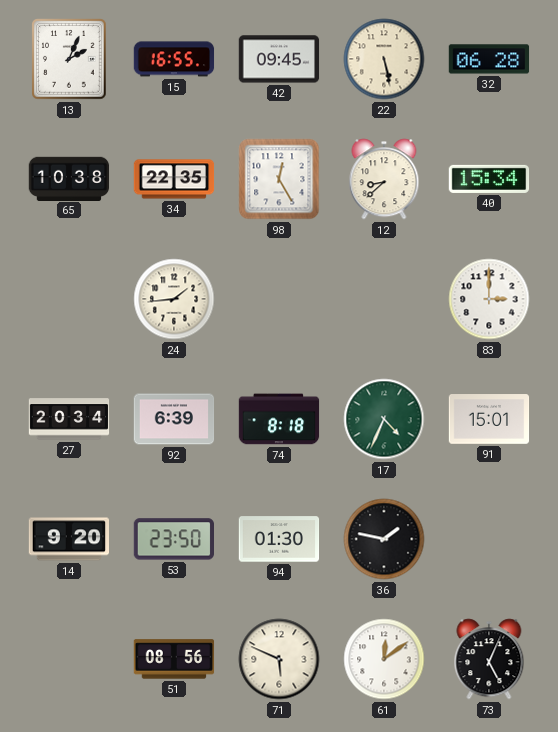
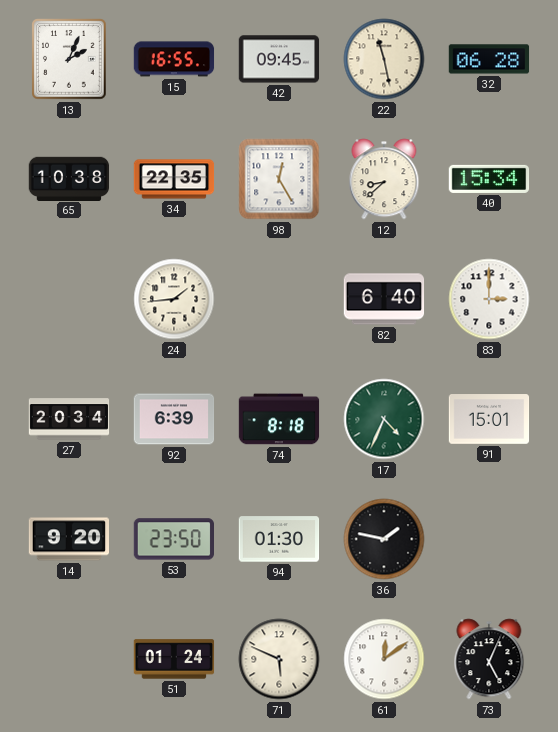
22: 5:28 -> 11:28 (384, 59)
82: none -> 6:40 (384, 299)
51: 08:56 -> 01:24 (174, 659)
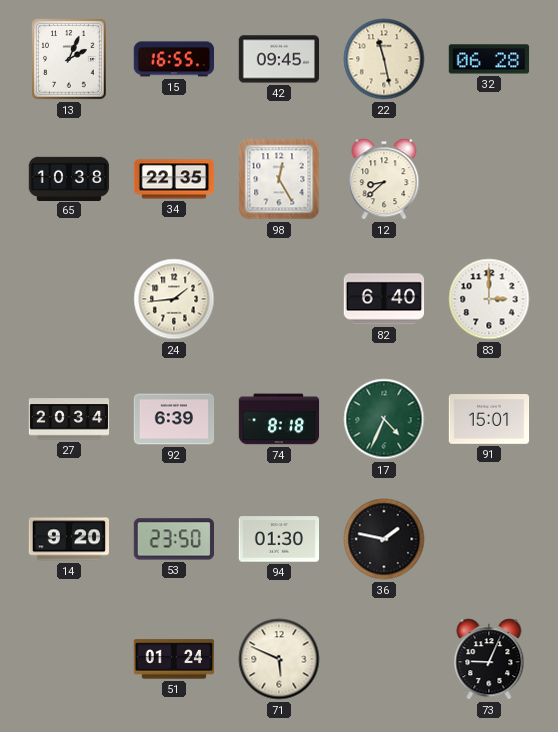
40: 15:34 -> none (489, 179)
61: 12:09 -> none (384, 659)
73: 5:04 -> 9:04 (489, 659)
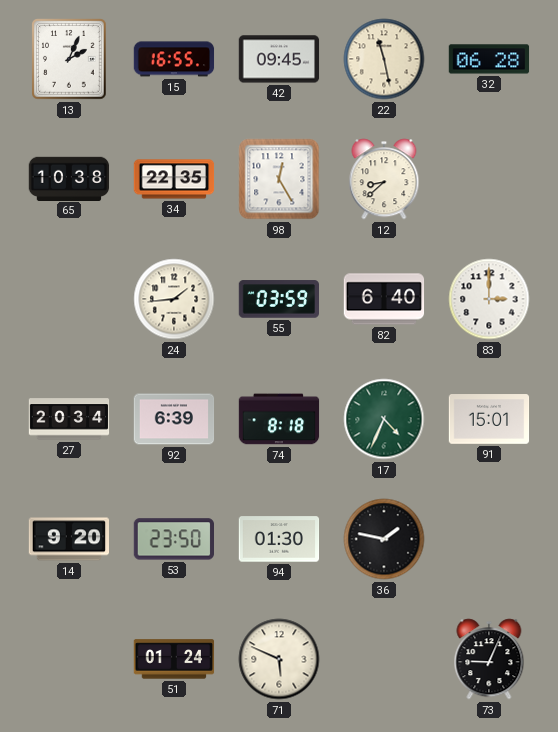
55: none -> 03:59 (278, 299)
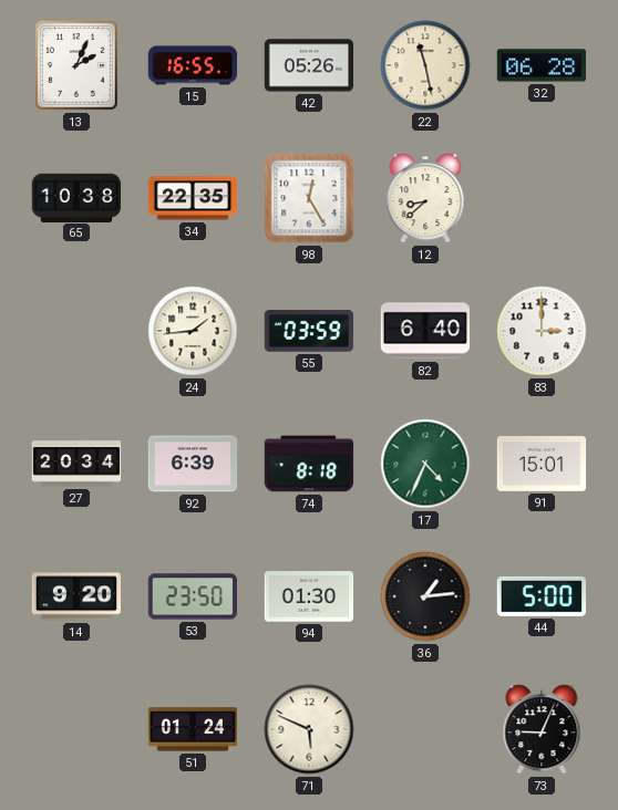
42: 09:45 -> 05:26 (309, 65)
36: 1:47 -> 1:14 (425, 596)
44: none -> 5:00 (540, 596)
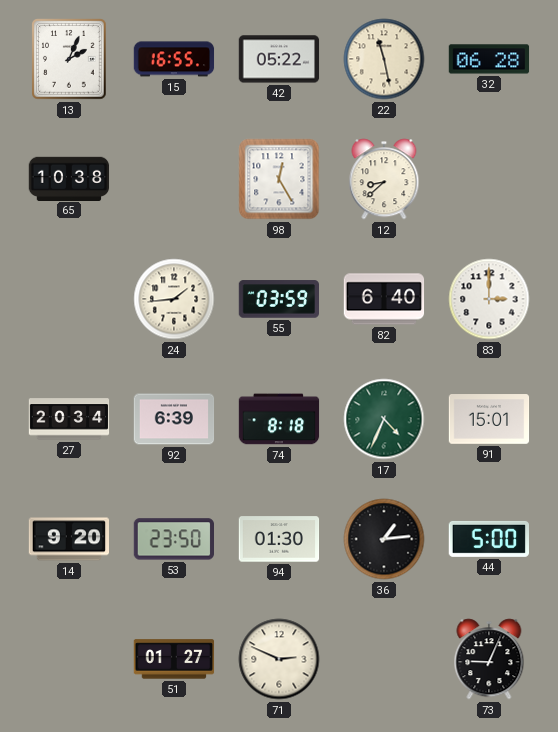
42: 05:26 -> 05:22 (279, 59)
34: 22:35 -> none (193, 198)
51: 01:24 -> 01:27 (174, 659)
71: 5:49 -> 2:49 (279, 659)
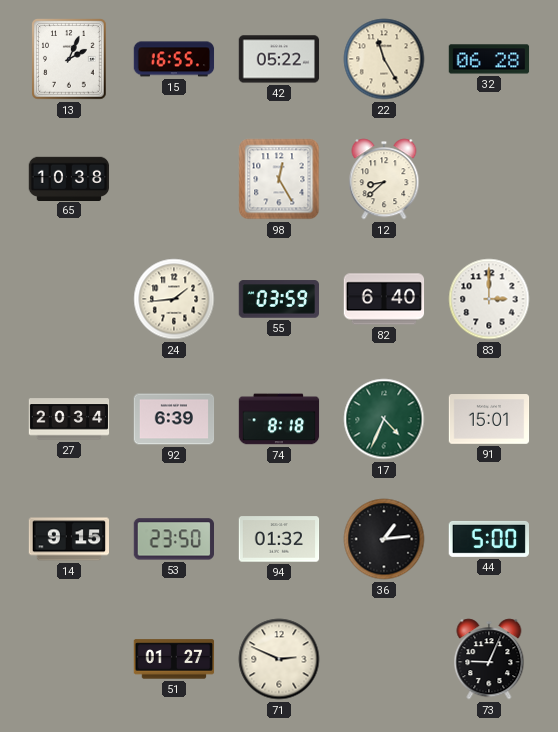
22: 11:28 -> 11:25 (384, 59)
14: 9:20 -> 9:15 (69, 539)
94: 01:30 -> 01:32 (279, 539)
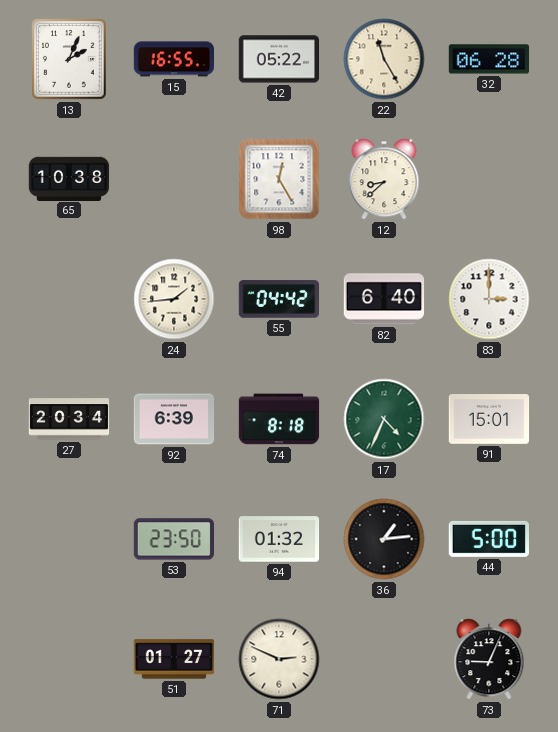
55: 03:59 -> 04:42 (278, 299)
14: 9:15 -> none (69, 539)
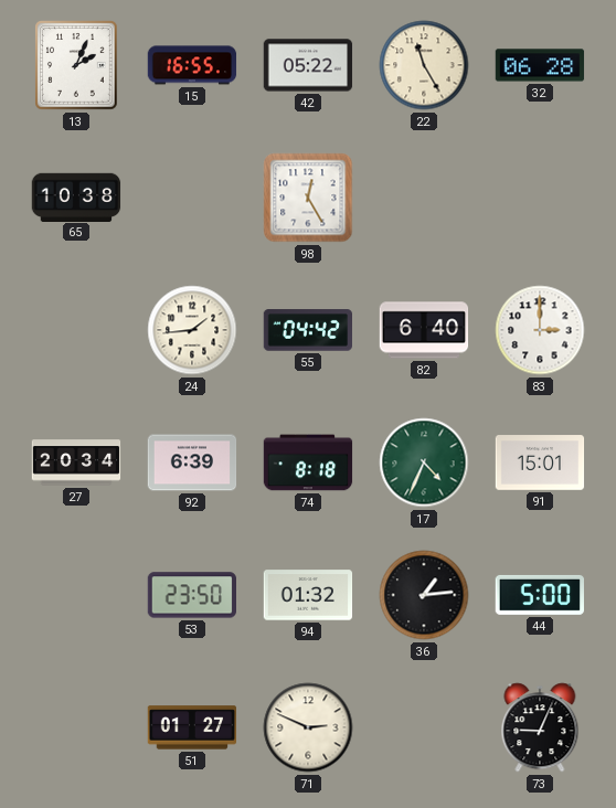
12: 8:38 -> none (384, 179)
